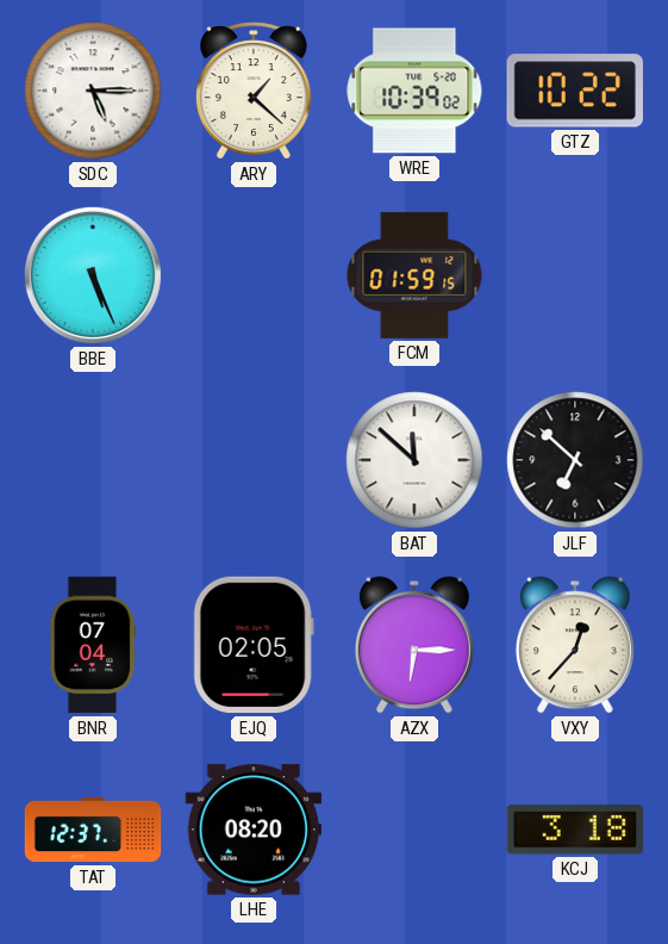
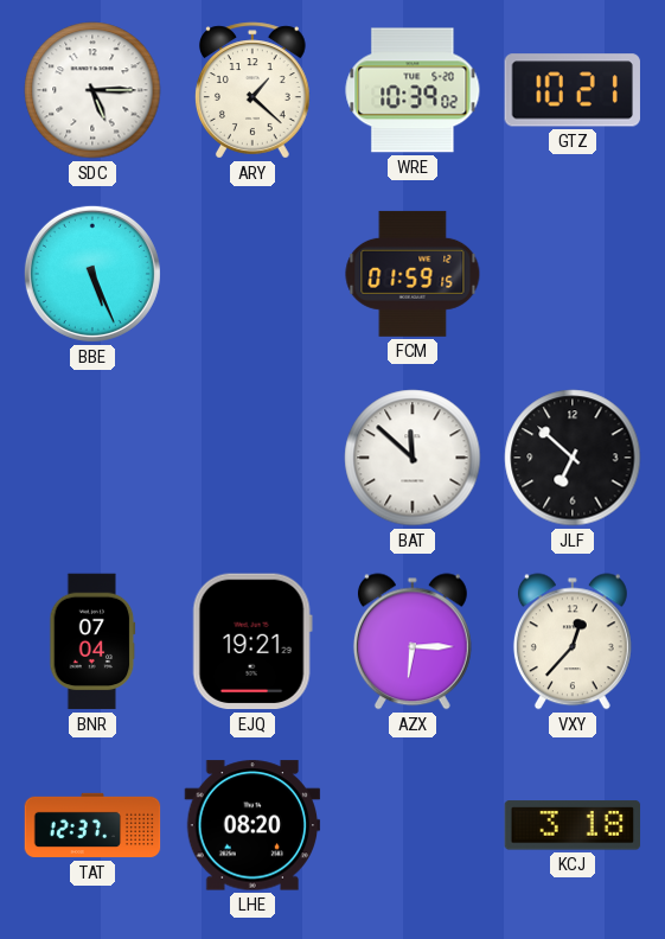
GTZ: 10:22 -> 10:21 (573, 90)
EJQ: 02:05 -> 19:21 (252, 641)
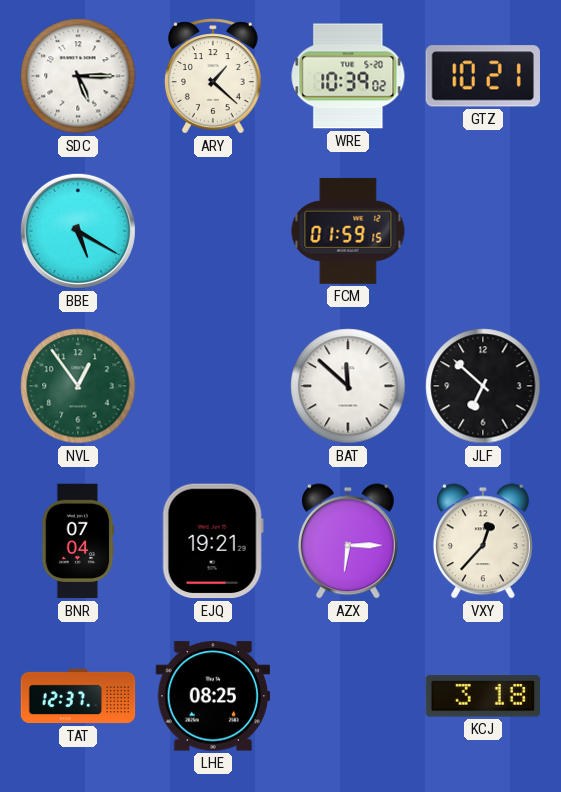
BBE: 5:26 -> 5:20 (78, 231)
NVL: none -> 12:54 (78, 386)
LHE: 08:20 -> 08:25 (213, 696)
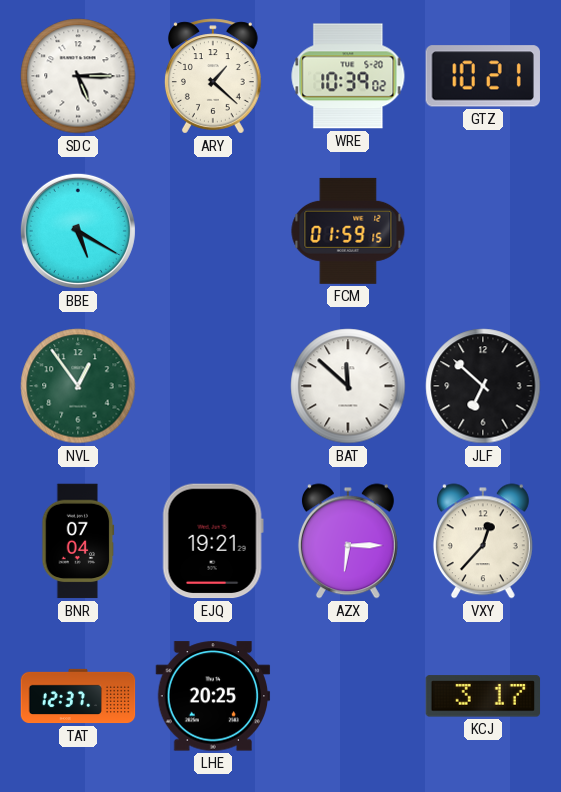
LHE: 08:25 -> 20:25 (213, 696)
KCJ: 3:18 -> 3:17 (483, 696)
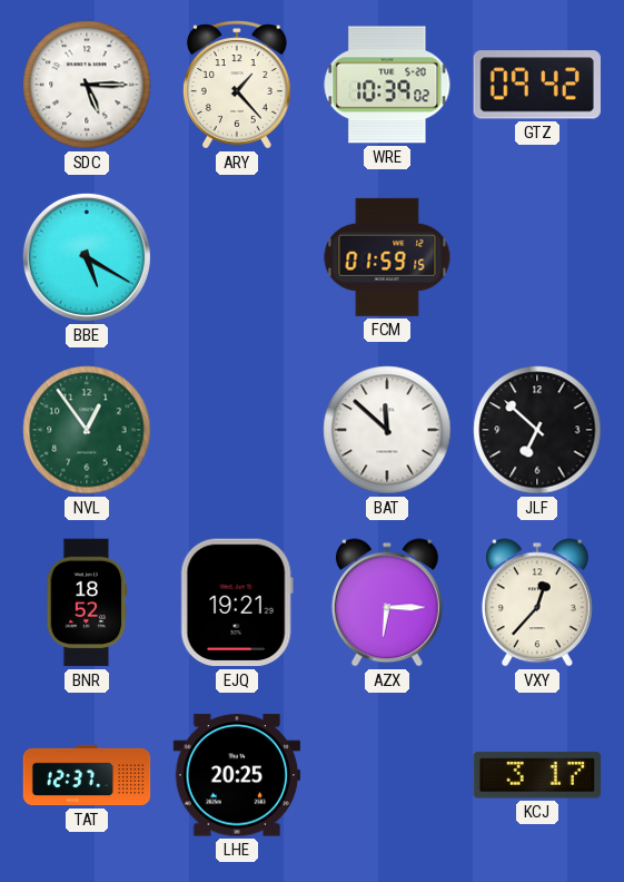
ARY: 1:22 -> 1:23 (237, 85)
GTZ: 10:21 -> 09:42 (537, 85)
BNR: 07:04 -> 18:52 (87, 602)
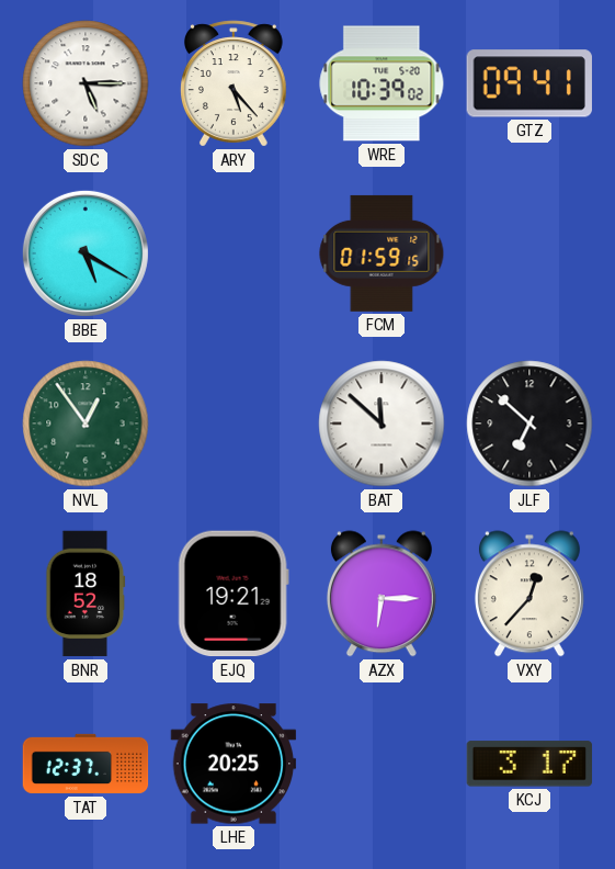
ARY: 1:23 -> 5:23 (234, 83)
GTZ: 09:42 -> 09:41 (529, 83)
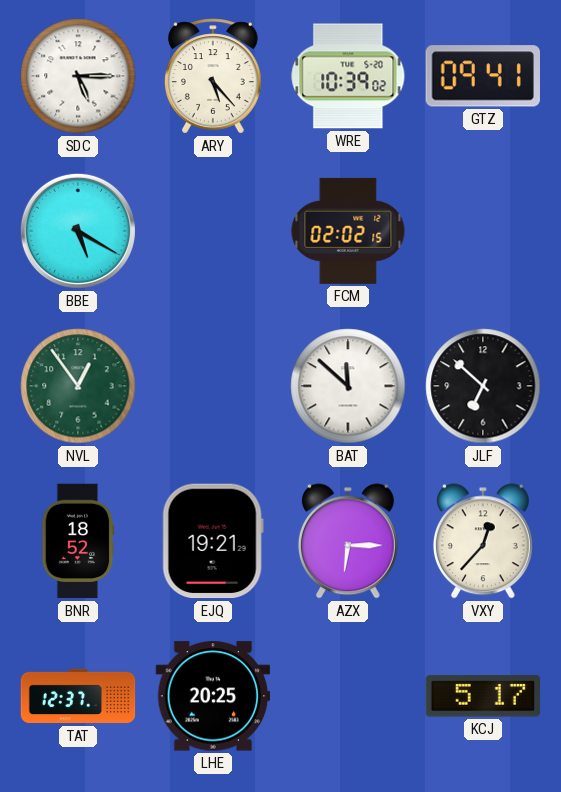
FCM: 01:59 -> 02:02 (348, 231)
KCJ: 3:17 -> 5:17 (483, 696)
